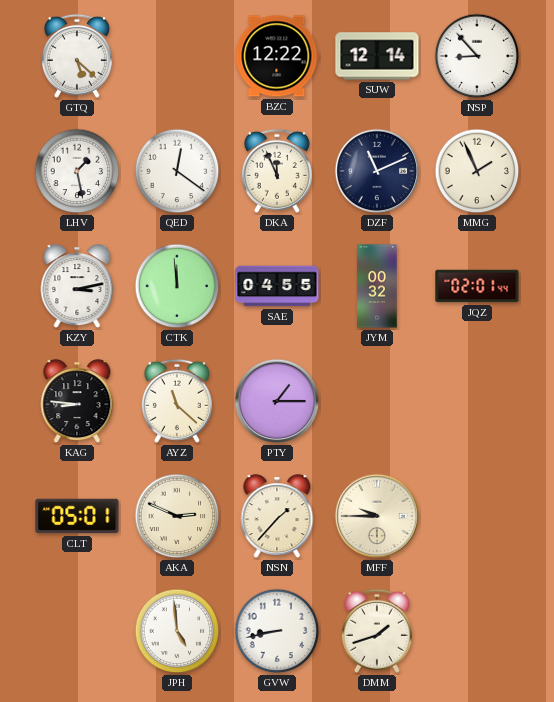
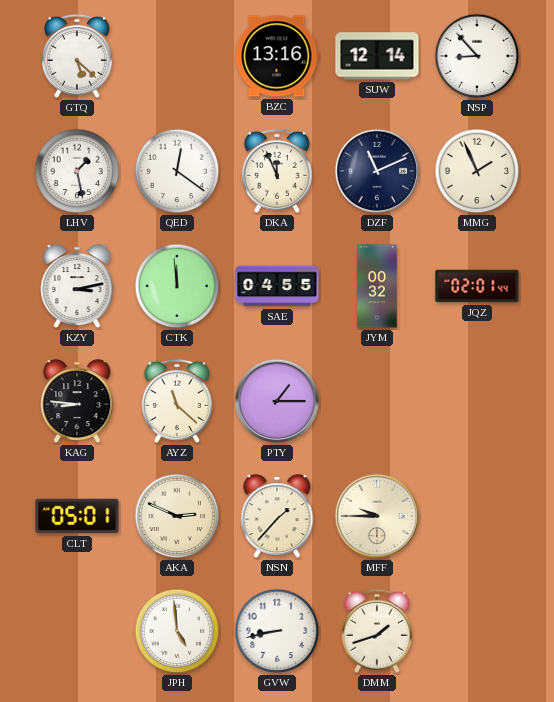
BZC: 12:22 -> 13:16 (277, 56)
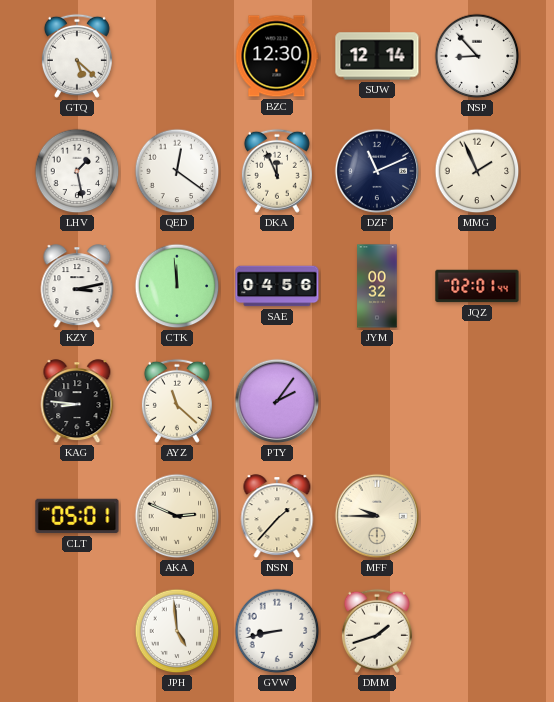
BZC: 13:16 -> 12:30 (277, 56)
SAE: 04:55 -> 04:56 (277, 286)
PTY: 1:15 -> 2:06 (277, 401)
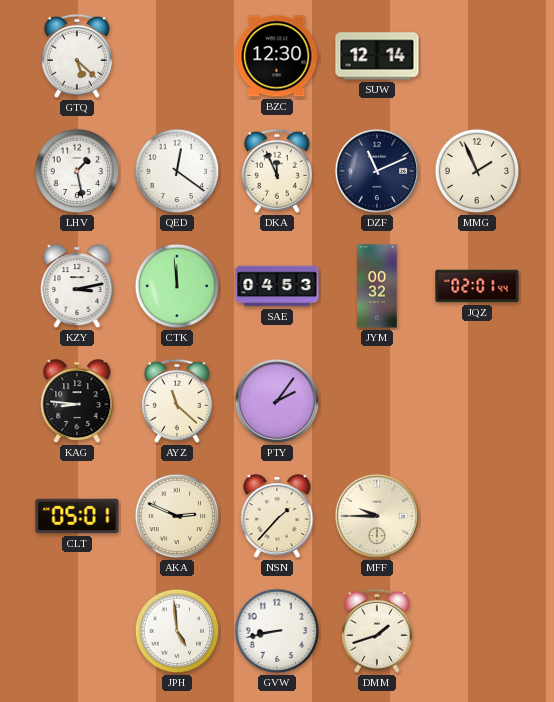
NSP: 8:53 -> none (477, 56)
SAE: 04:56 -> 04:53 (277, 286)
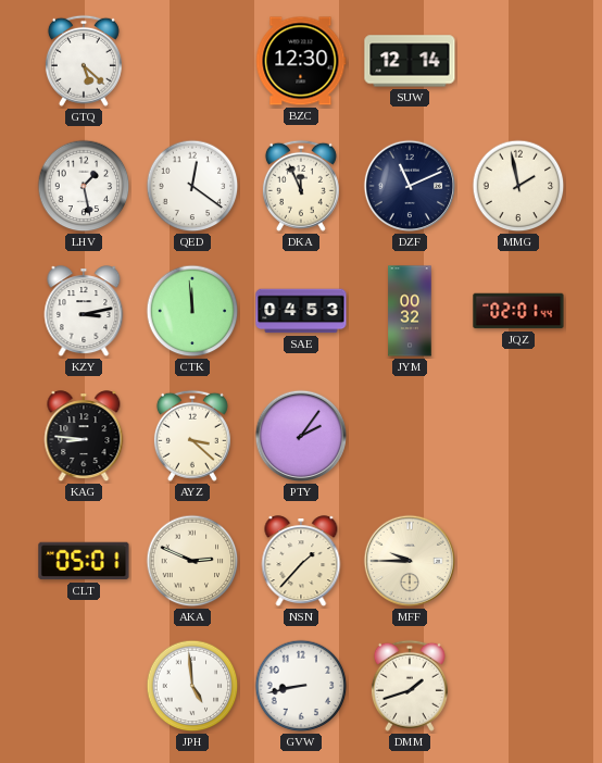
MMG: 1:56 -> 1:58 (518, 186)
AYZ: 11:22 -> 3:22 (192, 436)
